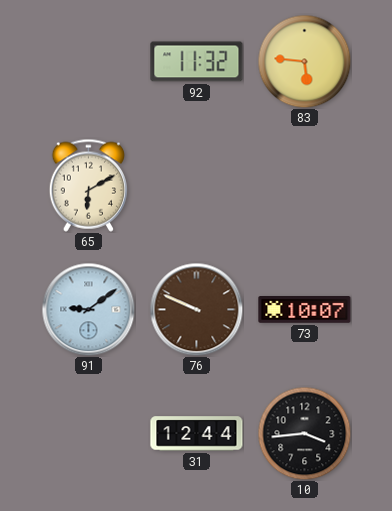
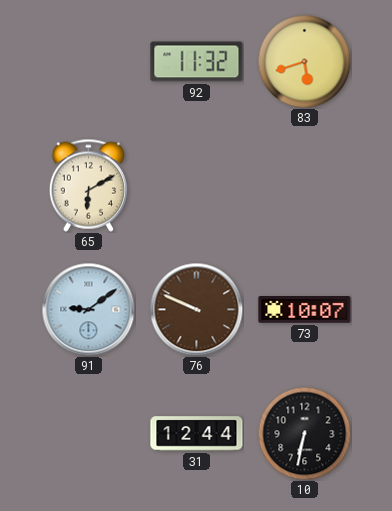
83: 5:46 -> 5:42 (304, 61)
10: 3:44 -> 6:32 (304, 433)
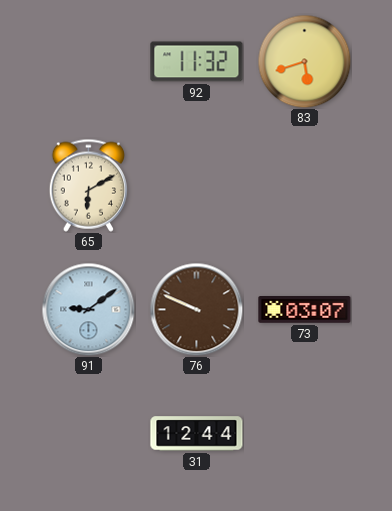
73: 10:07 -> 03:07 (305, 310)
10: 6:32 -> none (304, 433)
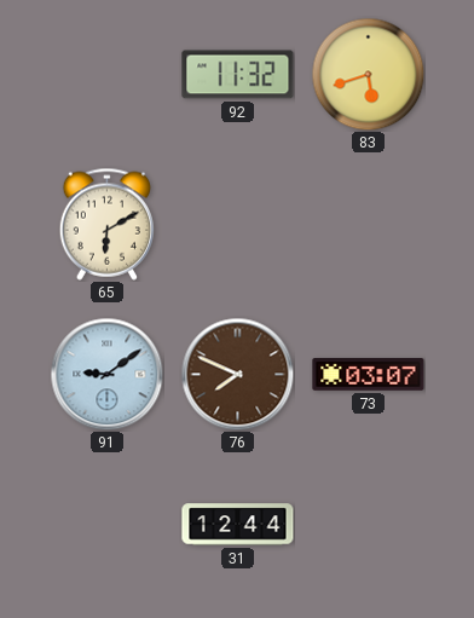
76: 9:49 -> 7:49 (237, 374)
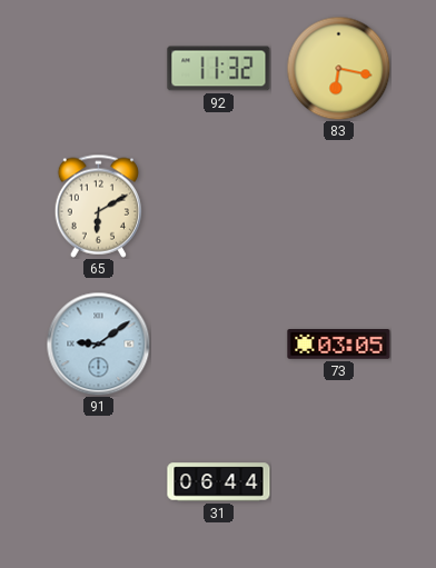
83: 5:42 -> 6:17 (338, 68)
76: 7:49 -> none (237, 374)
73: 03:07 -> 03:05 (339, 345)
31: 12:44 -> 06:44 (219, 482)
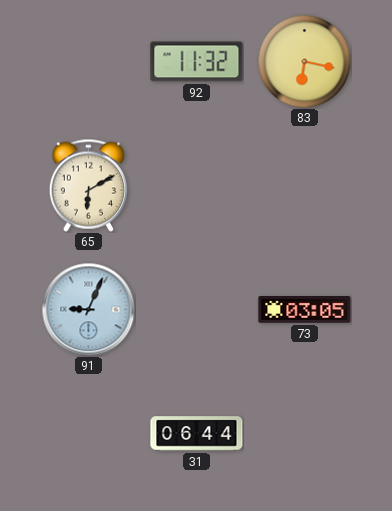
91: 9:09 -> 9:04 (88, 309)
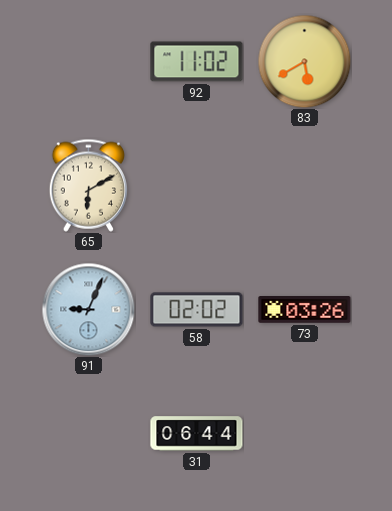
92: 11:32 -> 11:02 (197, 62)
83: 6:17 -> 5:40 (304, 61)
58: none -> 02:02 (197, 310)
73: 03:05 -> 03:26 (305, 310)
